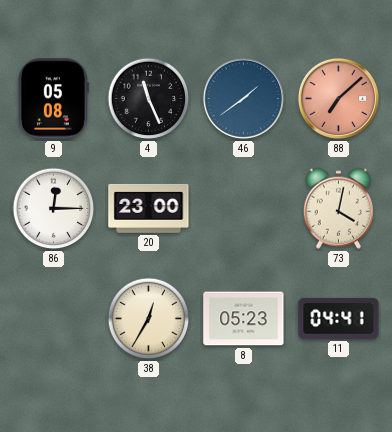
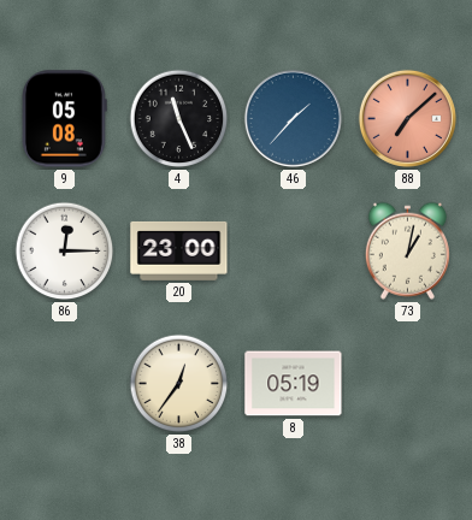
46: 1:39 -> 1:37 (293, 118)
73: 4:02 -> 1:02 (407, 250)
38: 12:35 -> 12:36 (179, 384)
8: 05:23 -> 05:19 (294, 384)
11: 04:41 -> none (339, 318)
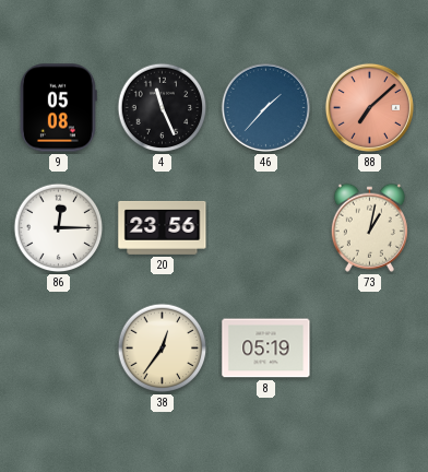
20: 23:00 -> 23:56 (163, 227)
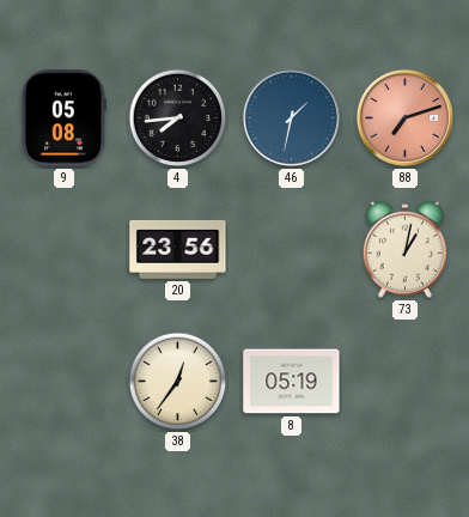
4: 11:26 -> 7:44 (178, 118)
46: 1:37 -> 1:32 (291, 117)
88: 7:08 -> 7:12 (404, 117)
86: 12:15 -> none (59, 228)
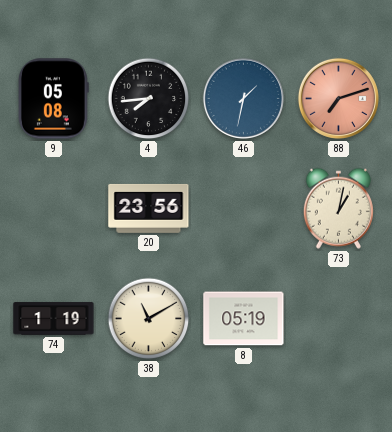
74: none -> 1:19 (54, 319)
38: 12:36 -> 11:10 (149, 319)
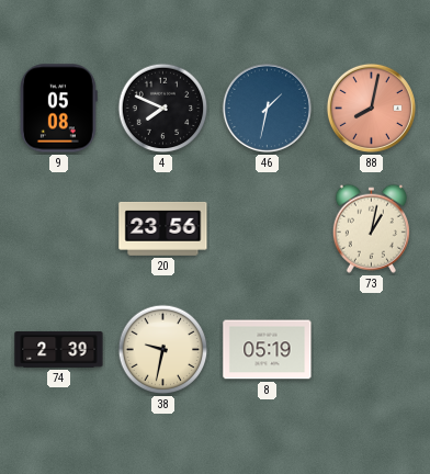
4: 7:44 -> 7:49 (163, 109)
88: 7:12 -> 8:02 (371, 108)
74: 1:19 -> 2:39 (59, 350)
38: 11:10 -> 9:32 (163, 350)
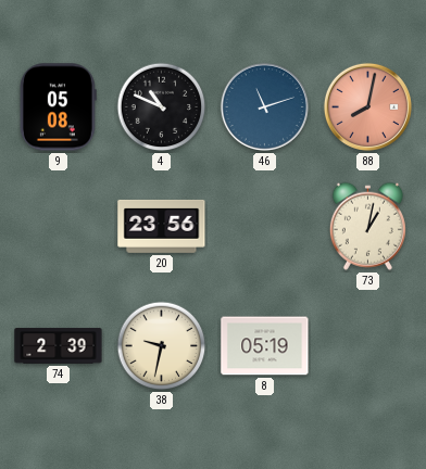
4: 7:49 -> 10:49 (162, 107)
46: 1:32 -> 11:12 (264, 106)
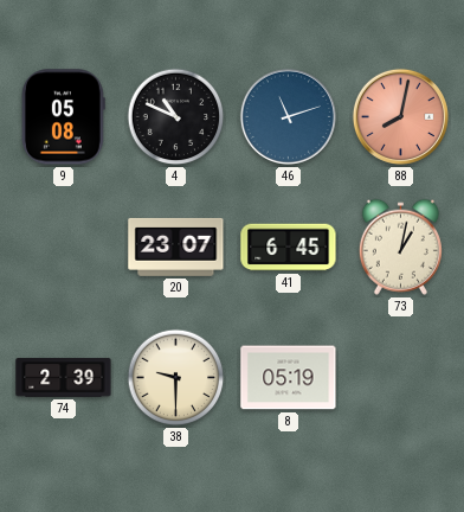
20: 23:56 -> 23:07 (176, 247)
41: none -> 6:45 (289, 248)
38: 9:32 -> 9:30 (176, 378)
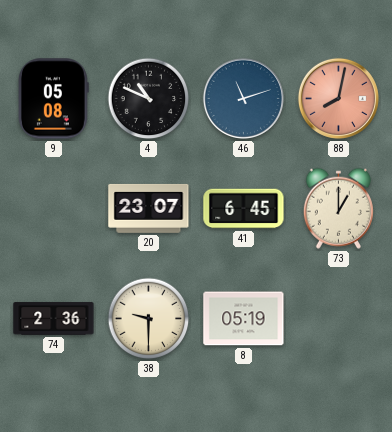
73: 1:02 -> 1:00 (338, 208)
74: 2:39 -> 2:36 (54, 319)
